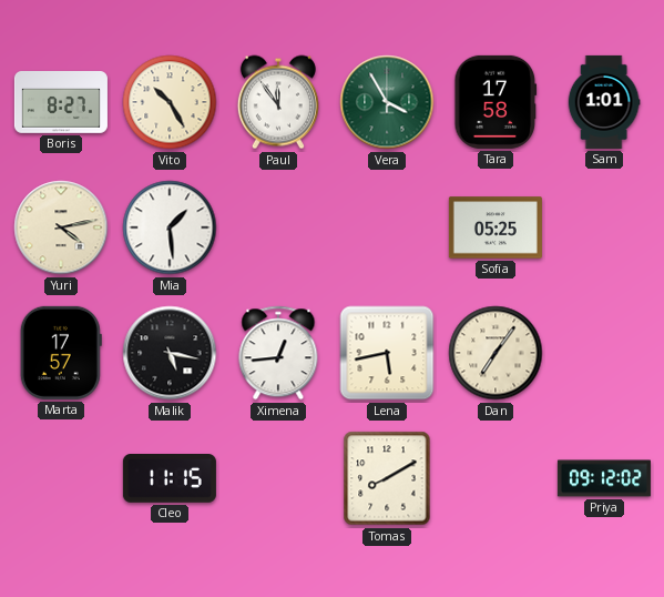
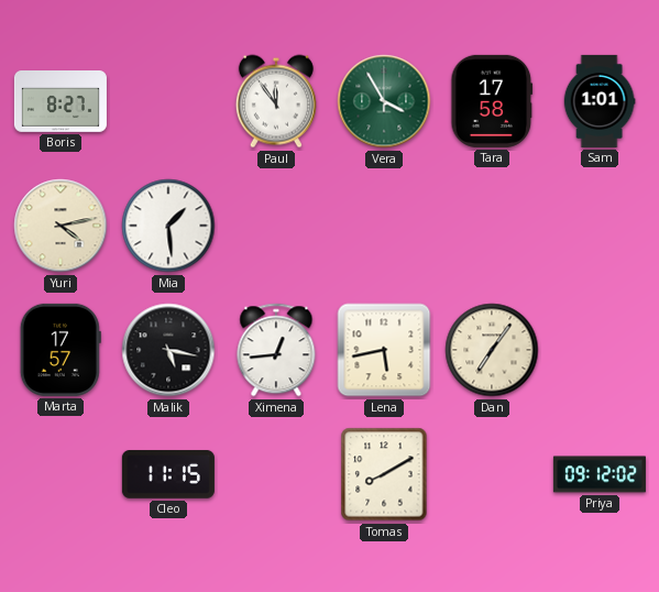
Vito: 10:25 -> none (170, 102)
Sofia: 05:25 -> none (496, 227)
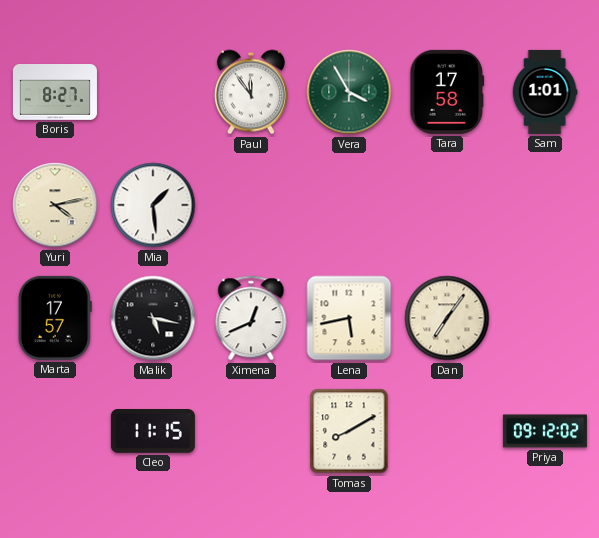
Ximena: 12:44 -> 12:41 (251, 318)
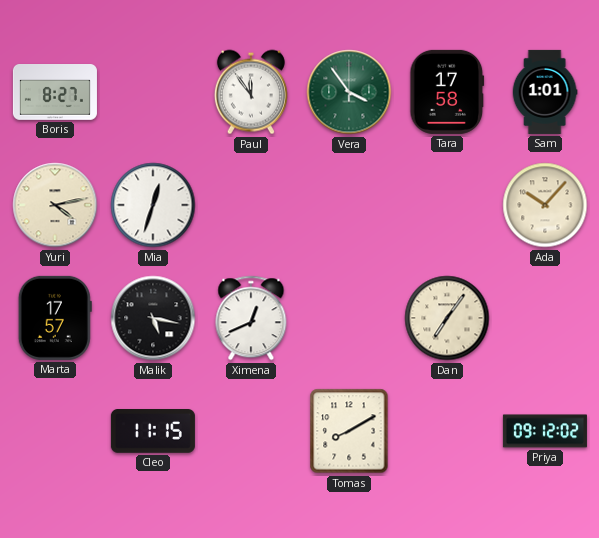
Vera: 3:55 -> 3:54 (349, 92)
Mia: 1:29 -> 12:33 (153, 205)
Ada: none -> 10:07 (545, 205)
Lena: 5:43 -> none (349, 318)
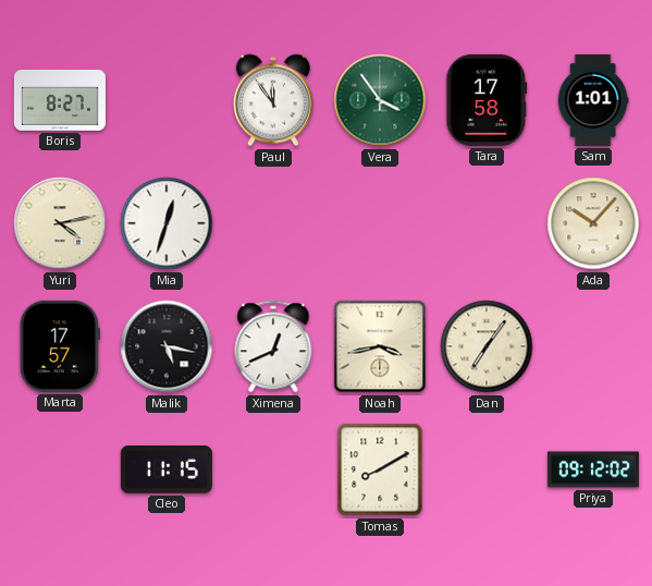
Noah: none -> 3:43 (380, 346)
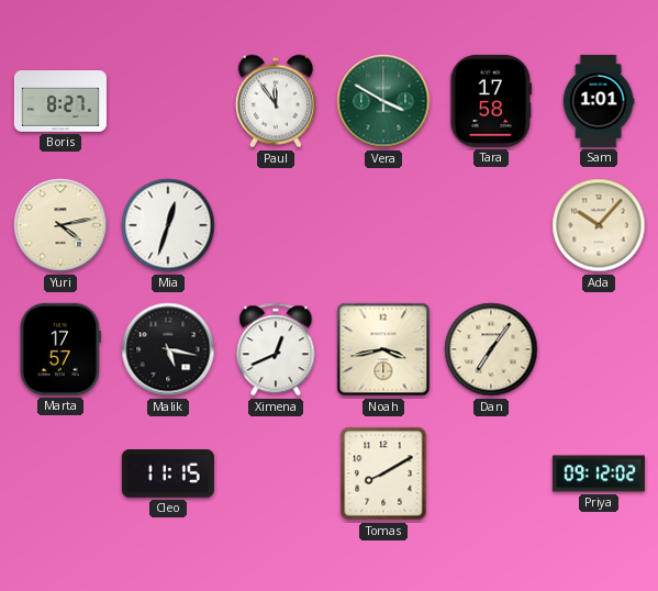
Vera: 3:54 -> 3:50 (383, 101)
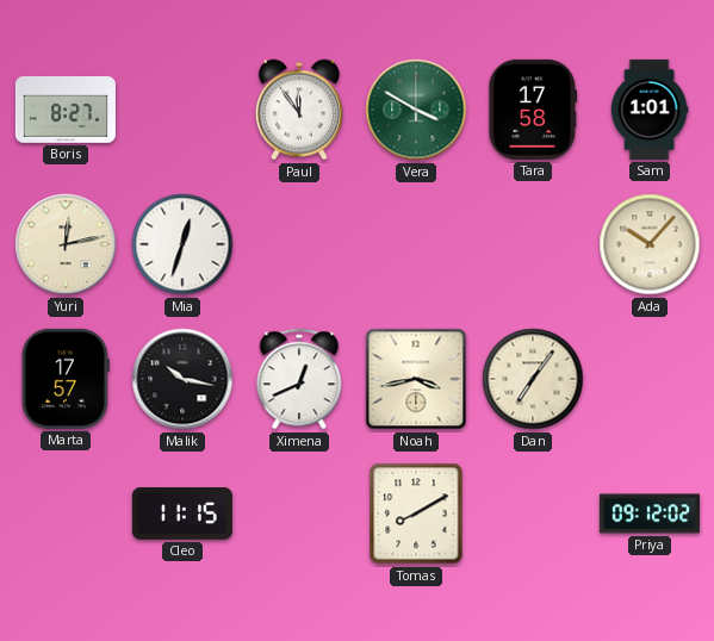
Yuri: 4:13 -> 12:13 (66, 244)
Malik: 5:17 -> 10:17 (182, 379)
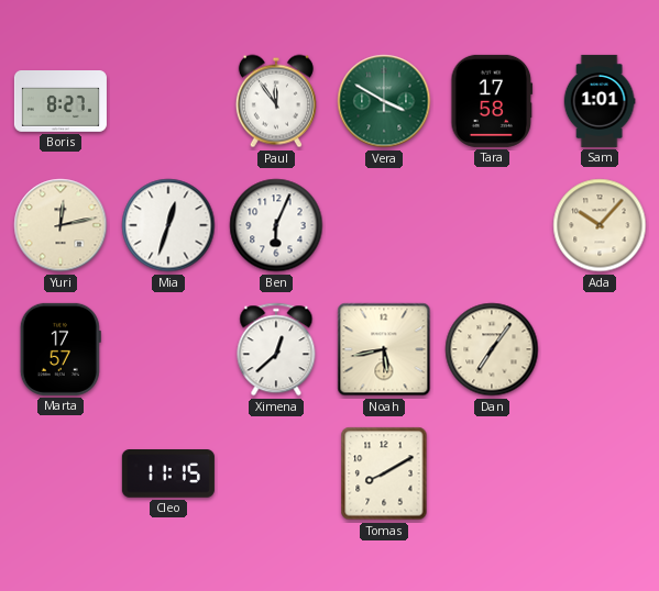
Ben: none -> 6:04 (276, 225)
Malik: 10:17 -> none (182, 379)
Ximena: 12:41 -> 12:38 (276, 349)
Noah: 3:43 -> 5:43 (384, 349)
Priya: 09:12 -> none (650, 514)
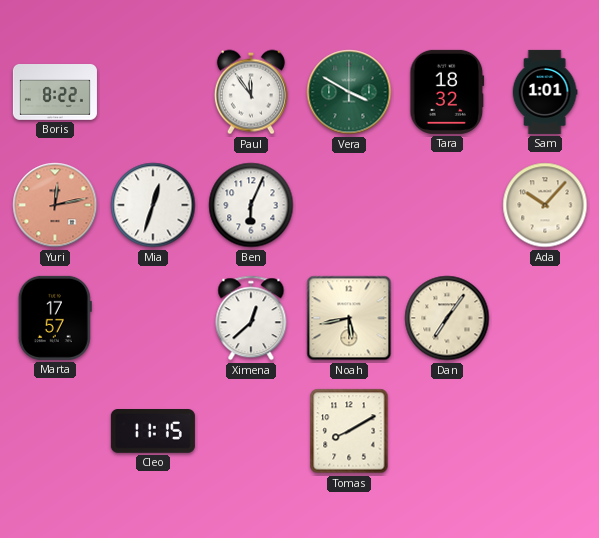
Boris: 8:27 -> 8:22 (55, 92)
Tara: 17:58 -> 18:32 (447, 92)
Yuri dial: cream -> salmon (55, 205)
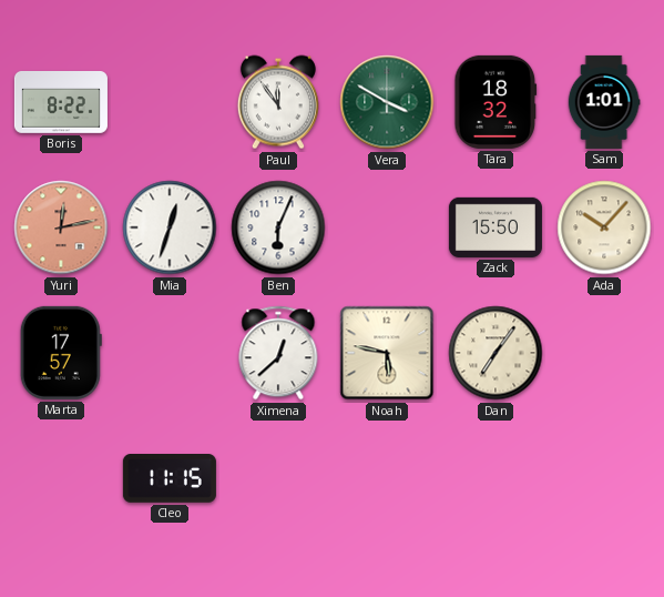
Zack: none -> 15:50 (496, 227)
Noah: 5:43 -> 5:47 (387, 353)
Tomas: 8:10 -> none (349, 431)
